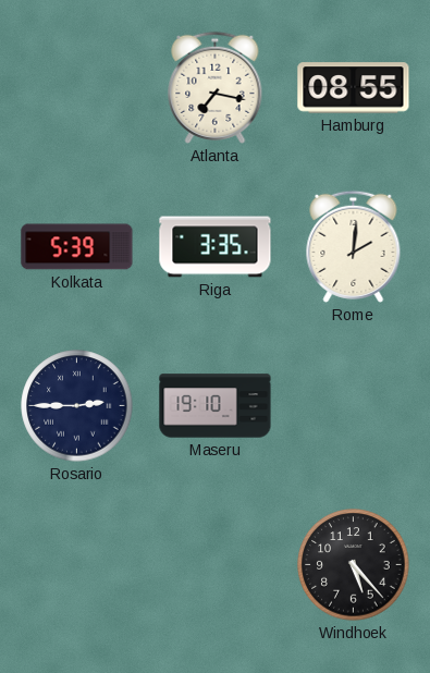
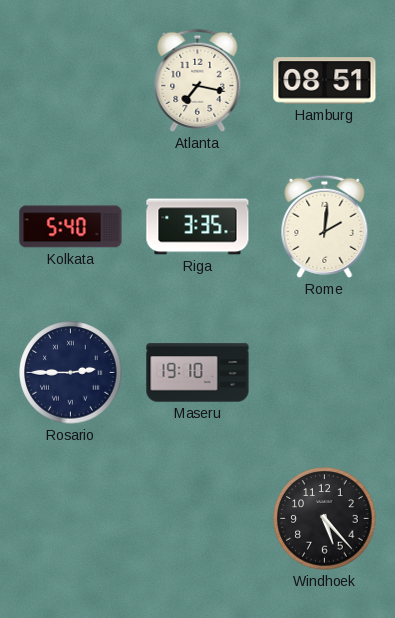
Hamburg: 08:55 -> 08:51 (325, 81)
Kolkata: 5:39 -> 5:40 (71, 227)
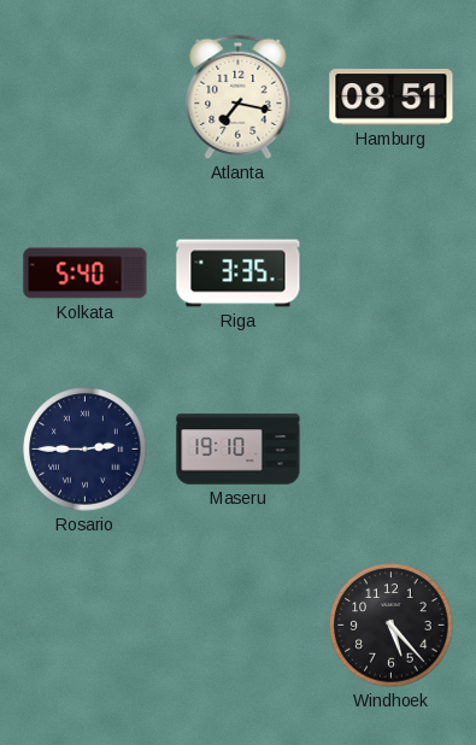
Rome: 2:01 -> none (325, 226)
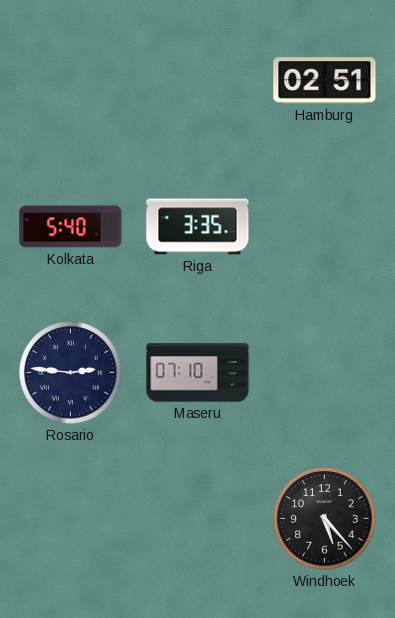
Atlanta: 7:17 -> none (239, 96)
Hamburg: 08:51 -> 02:51 (325, 81)
Rosario: 2:45 -> 2:46 (71, 373)
Maseru: 19:10 -> 07:10 (198, 373)
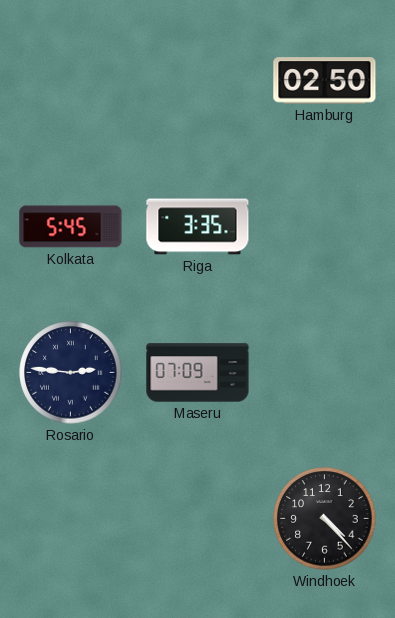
Hamburg: 02:51 -> 02:50 (325, 81)
Kolkata: 5:40 -> 5:45 (71, 227)
Maseru: 07:10 -> 07:09 (198, 373)
Windhoek: 5:23 -> 4:23 (325, 519)
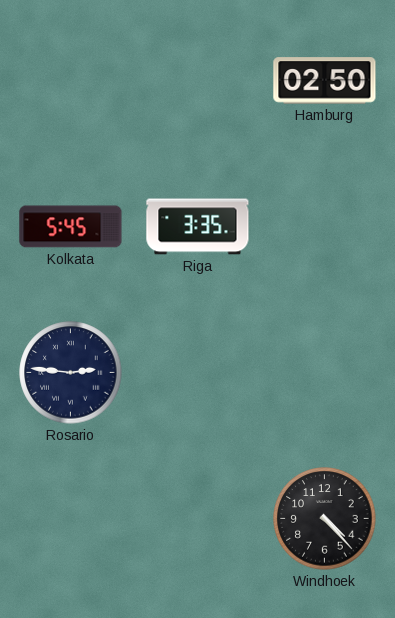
Maseru: 07:09 -> none (198, 373)
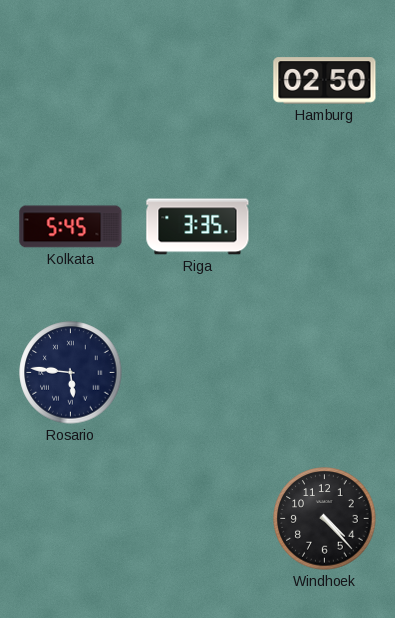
Rosario: 2:46 -> 5:46 (71, 373)
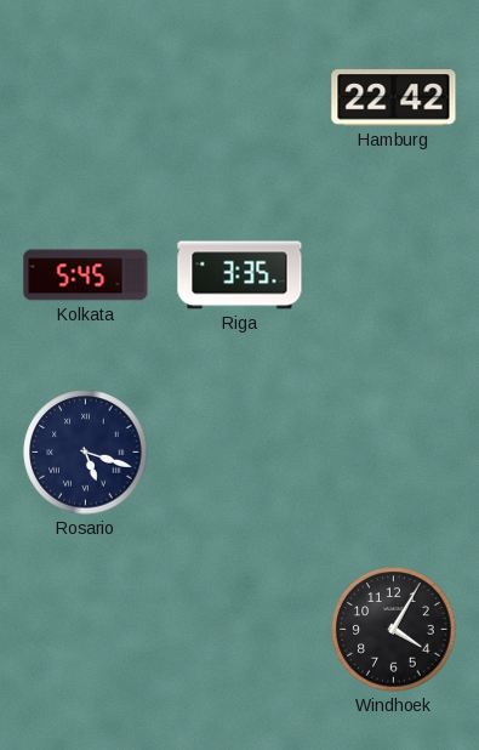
Hamburg: 02:50 -> 22:42 (394, 98)
Rosario: 5:46 -> 5:18 (86, 453)
Windhoek: 4:23 -> 4:05 (394, 630)
